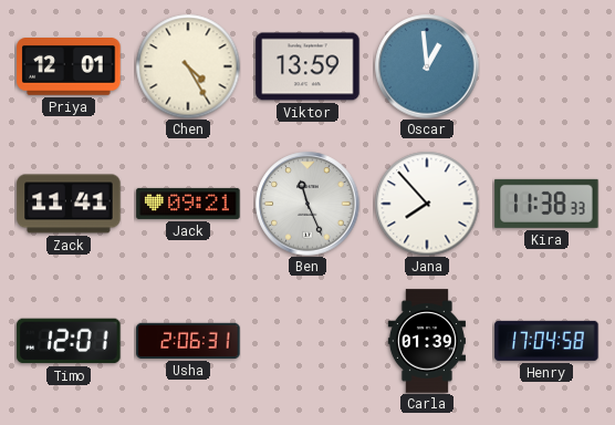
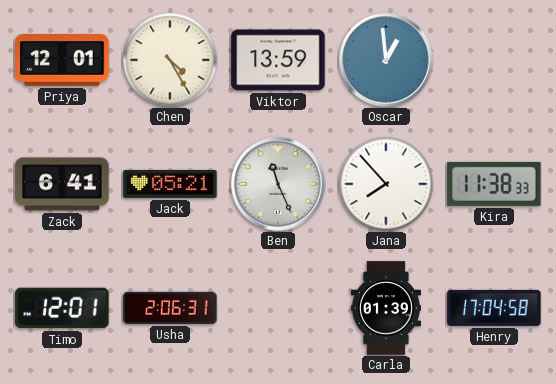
Zack: 11:41 -> 6:41 (62, 184)
Jack: 09:21 -> 05:21 (170, 184)
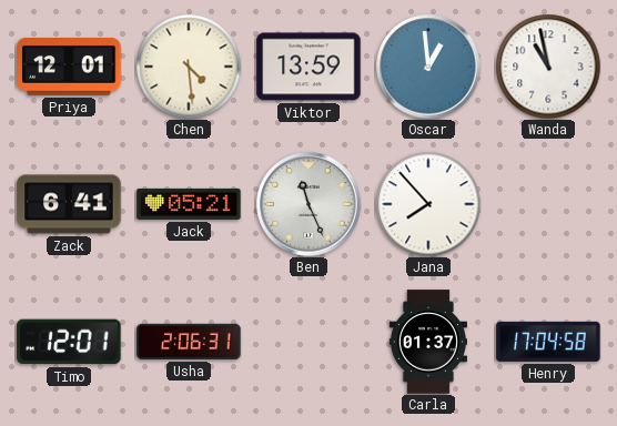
Chen: 4:25 -> 4:29 (189, 67)
Wanda: none -> 10:58 (548, 67)
Kira: 11:38 -> none (494, 184)
Carla: 01:39 -> 01:37 (428, 342)
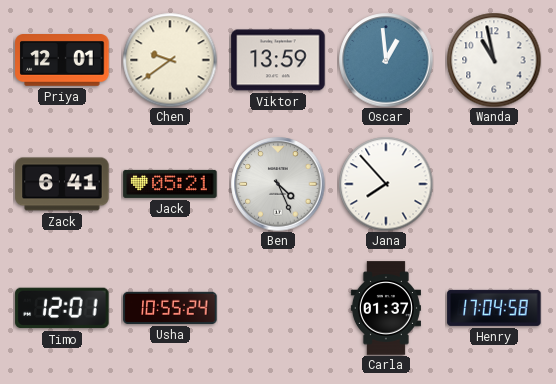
Chen: 4:29 -> 9:39 (170, 60)
Ben: 11:26 -> 4:26 (278, 184)
Usha: 2:06 -> 10:55 (170, 308)
